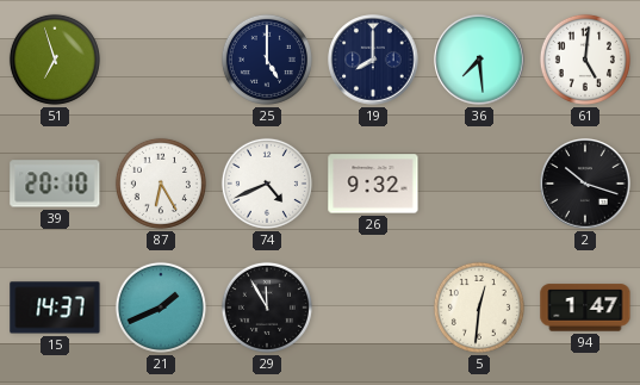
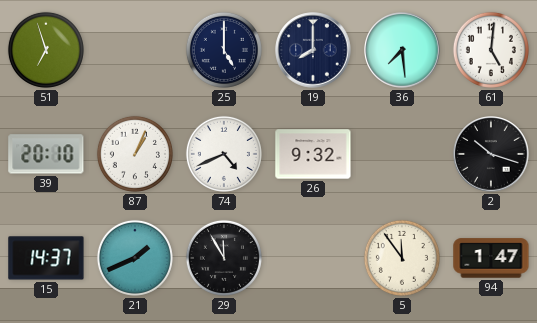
87: 6:25 -> 1:04 (135, 154)
5: 12:31 -> 11:54 (402, 258)
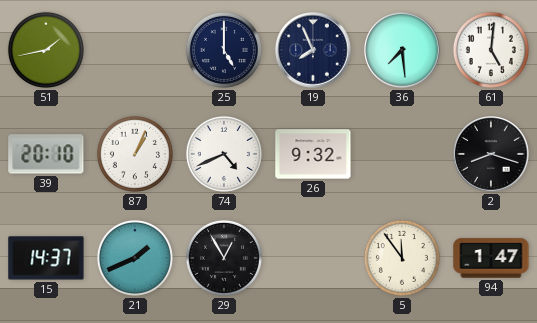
51: 6:57 -> 1:43 (46, 50)
19: 8:00 -> 7:56 (313, 50)
2: 10:18 -> 8:18 (491, 154)
29: 11:55 -> 12:55 (224, 258)
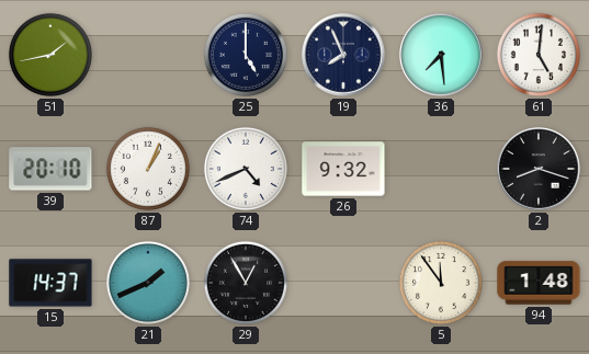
94: 1:47 -> 1:48 (539, 283)
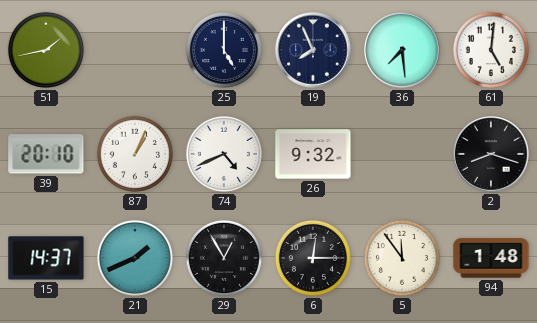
6: none -> 12:15 (313, 258)
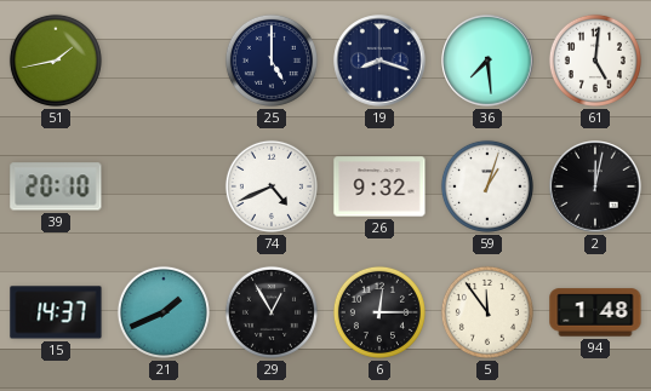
19: 7:56 -> 8:18 (379, 61)
87: 1:04 -> none (135, 154)
59: none -> 1:03 (487, 186)
2: 8:18 -> 12:02 (595, 186)
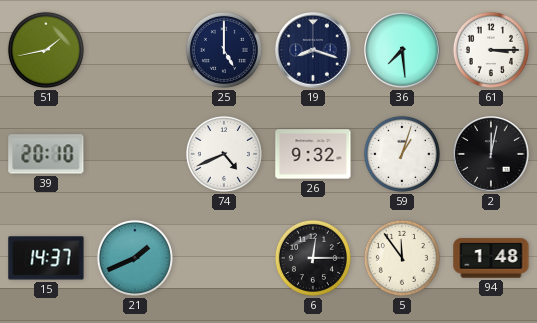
61: 5:01 -> 3:15 (491, 50)
29: 12:55 -> none (272, 312)
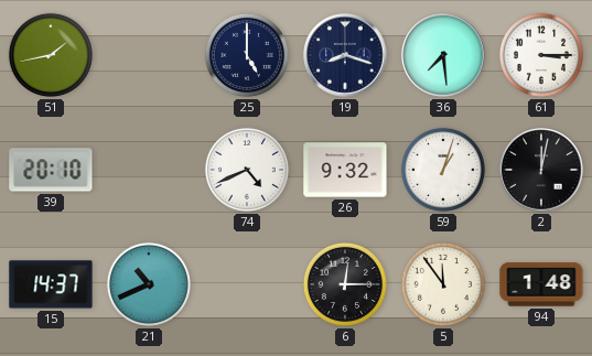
21: 1:41 -> 10:41 (149, 284)
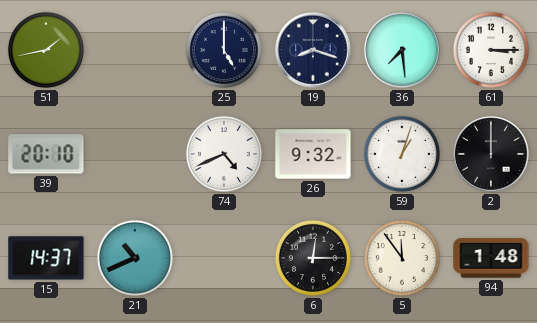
2: 12:02 -> 12:00 (491, 154)
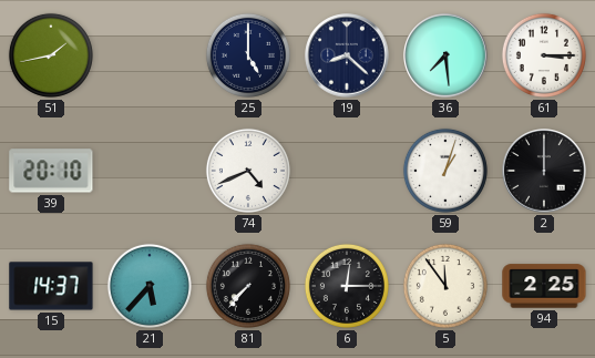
19: 8:18 -> 8:22 (347, 55)
26: 9:32 -> none (313, 154)
21: 10:41 -> 5:37 (150, 286)
81: none -> 7:37 (248, 286)
94: 1:48 -> 2:25 (544, 286)
